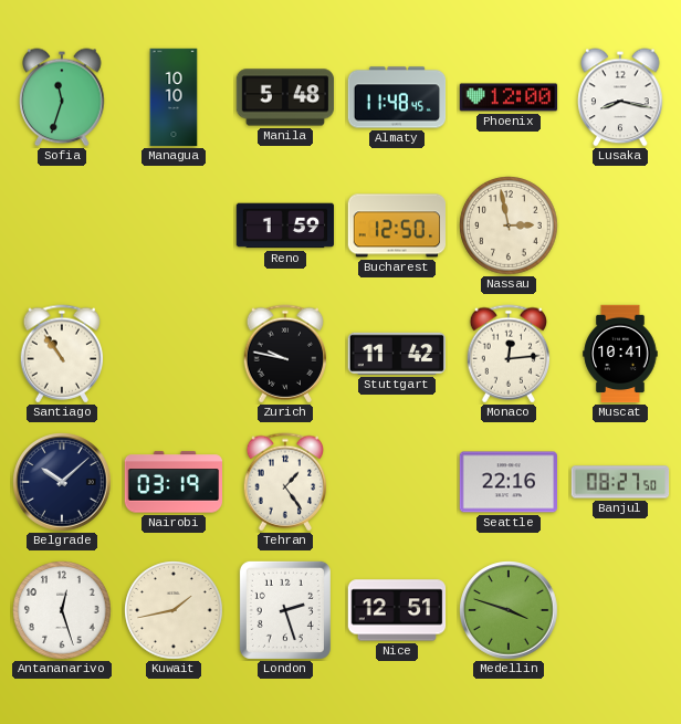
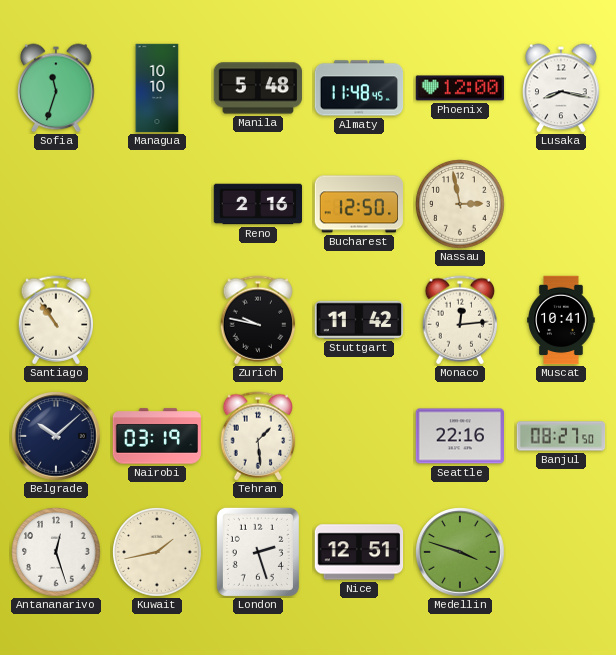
Reno: 1:59 -> 2:16 (258, 204)
Tehran: 1:24 -> 1:29 (258, 436)
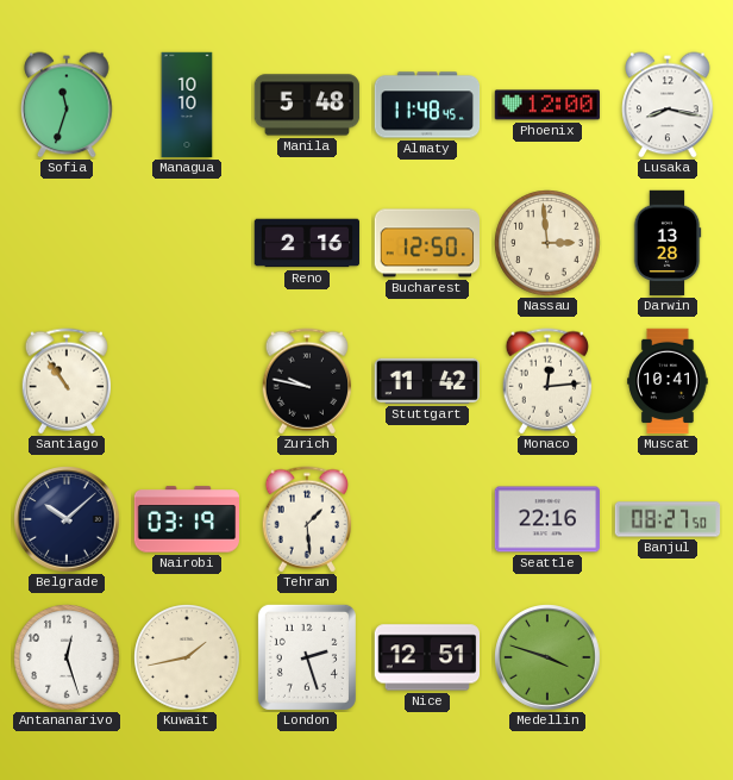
Nassau: 2:58 -> 2:59 (547, 243)
Darwin: none -> 13:28 (668, 243)
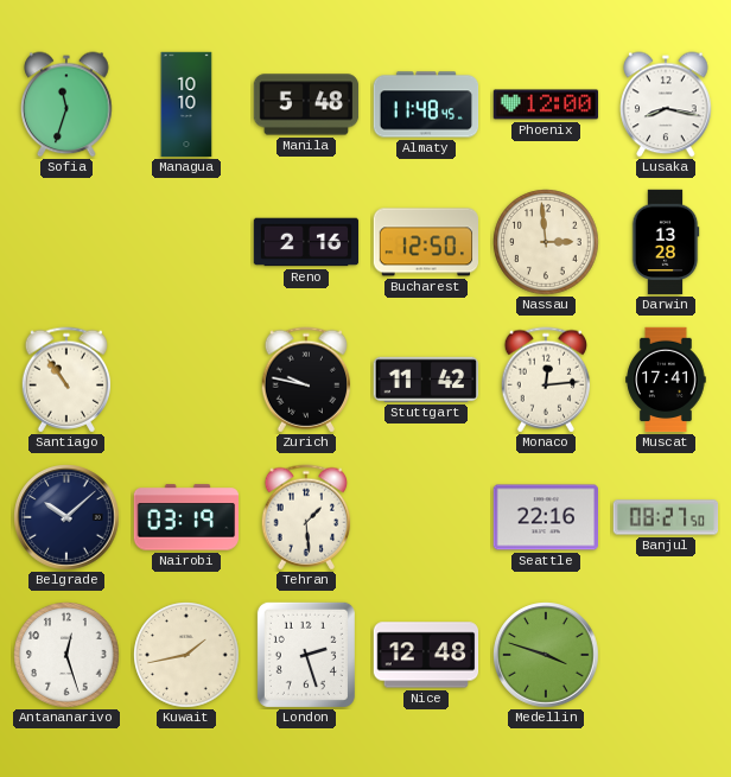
Muscat: 10:41 -> 17:41 (666, 380)
Nice: 12:51 -> 12:48 (426, 655)
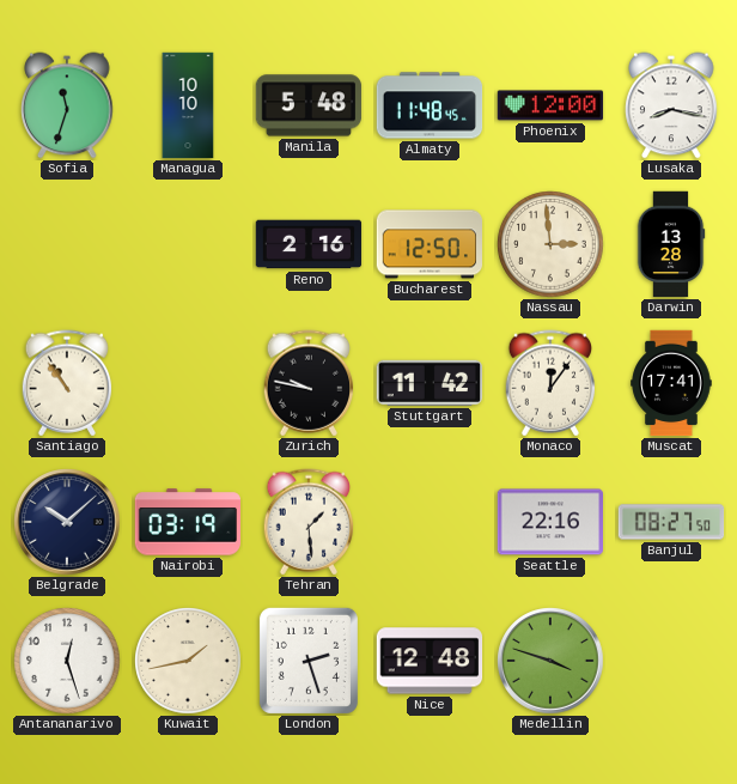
Monaco: 12:14 -> 12:06 (550, 383)
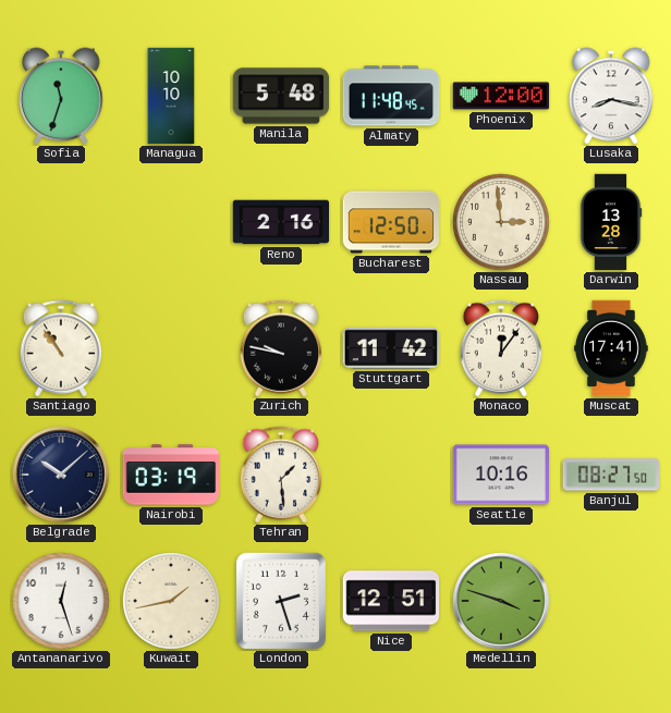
Seattle: 22:16 -> 10:16 (500, 475)
Nice: 12:48 -> 12:51 (391, 601)
